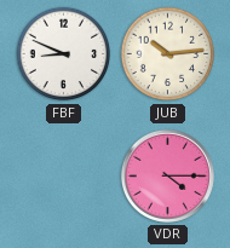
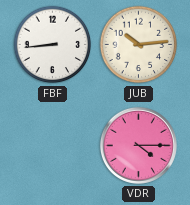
FBF: 8:49 -> 8:44 (53, 45)
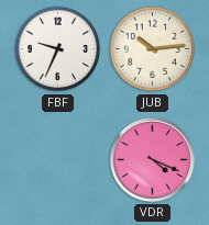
FBF: 8:44 -> 9:34 (58, 49)
VDR: 4:15 -> 4:19 (152, 159)
